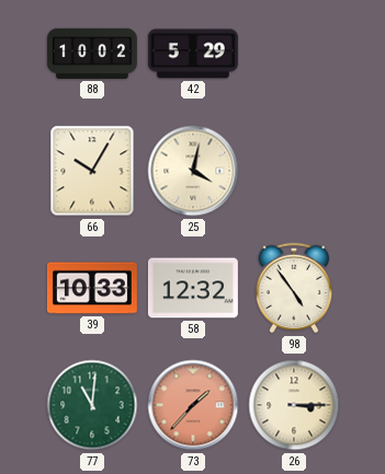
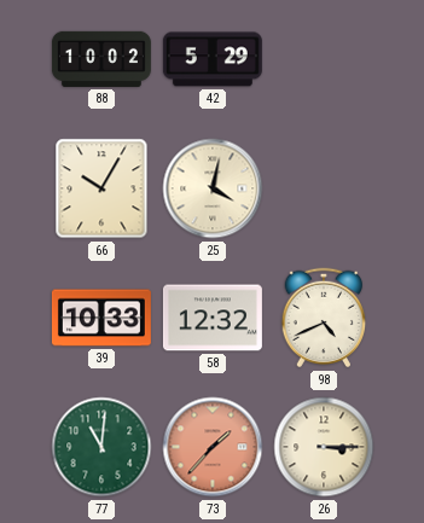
98: 4:54 -> 4:41 (324, 318)
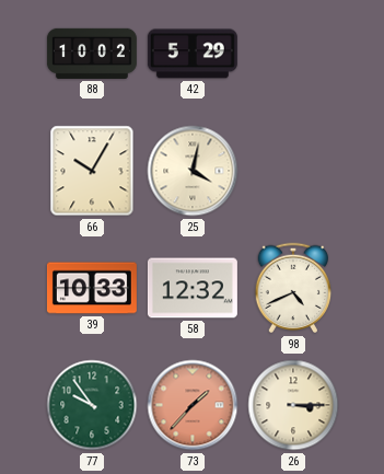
77: 11:01 -> 9:54 (92, 405)
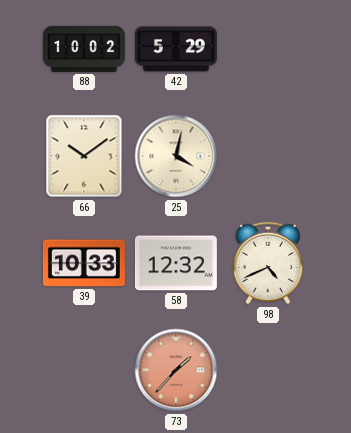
66: 10:05 -> 10:09 (84, 156)
77: 9:54 -> none (92, 405)
26: 3:15 -> none (293, 405)
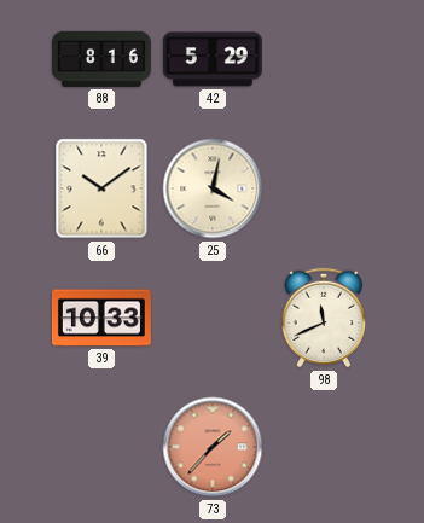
88: 10:02 -> 8:16 (101, 59)
58: 12:32 -> none (176, 263)
98: 4:41 -> 11:41 (324, 318)
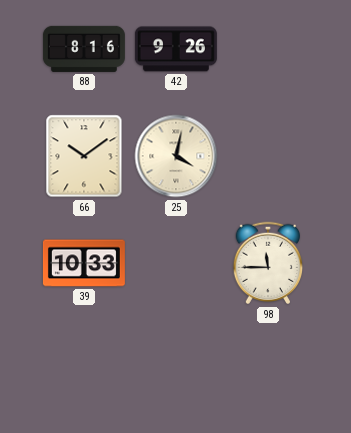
42: 5:29 -> 9:26 (176, 49)
98: 11:41 -> 11:45 (268, 263)
73: 1:37 -> none (213, 447)
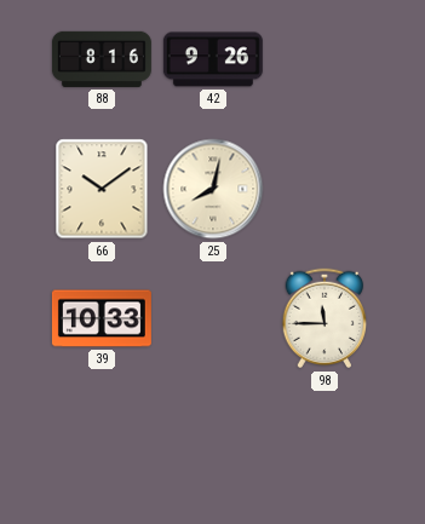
25: 4:02 -> 8:02 (213, 189)
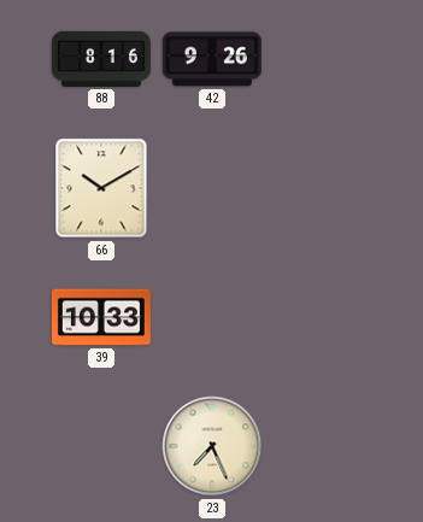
66: 10:09 -> 10:10 (101, 188)
25: 8:02 -> none (213, 189)
98: 11:45 -> none (325, 318)
23: none -> 7:26 (212, 446)
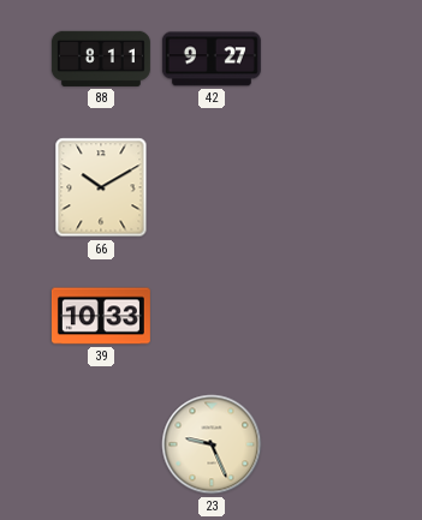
88: 8:16 -> 8:11 (101, 59)
42: 9:26 -> 9:27 (212, 59)
23: 7:26 -> 9:26 (212, 444)
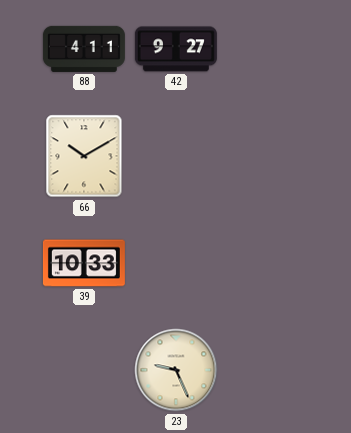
88: 8:11 -> 4:11 (84, 49)
